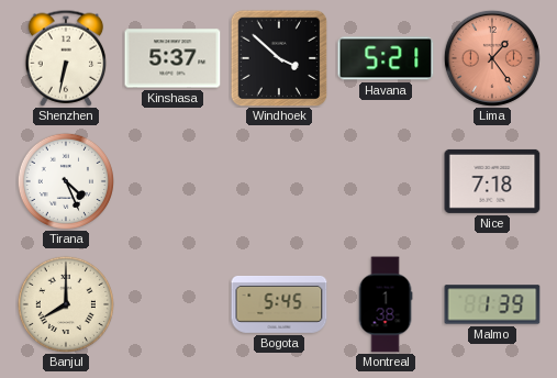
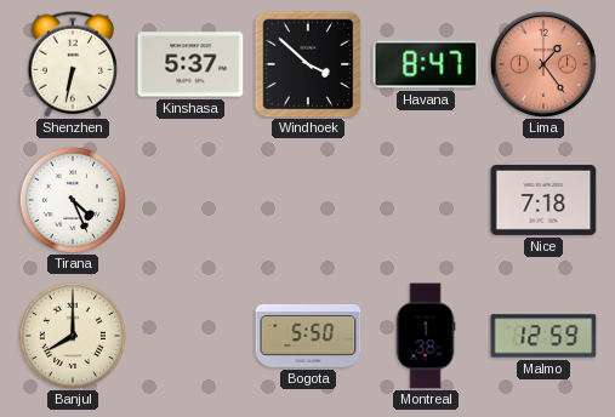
Havana: 5:21 -> 8:47 (426, 64)
Bogota: 5:45 -> 5:50 (308, 337)
Malmo: 1:39 -> 12:59 (543, 336)
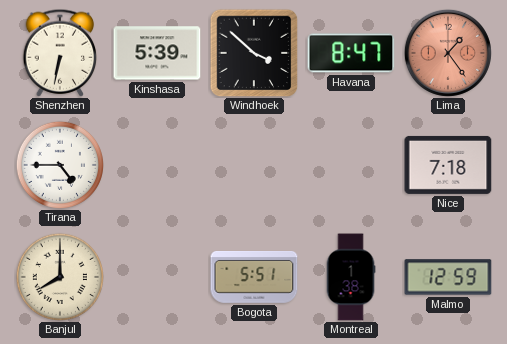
Kinshasa: 5:37 -> 5:39 (157, 53)
Tirana: 4:26 -> 4:45 (60, 165)
Bogota: 5:50 -> 5:51 (254, 278)
